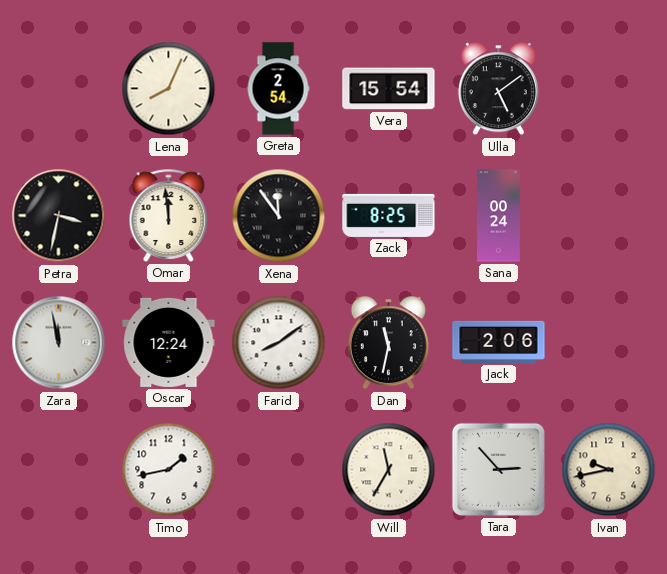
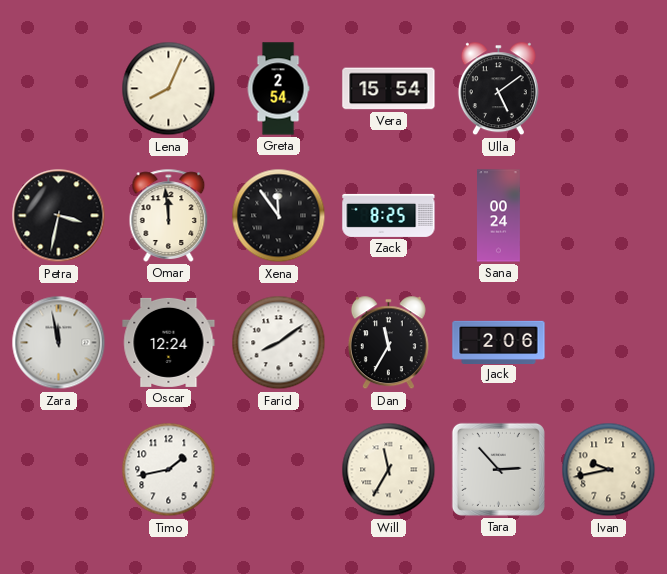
Dan: 11:32 -> 11:35 (388, 343)
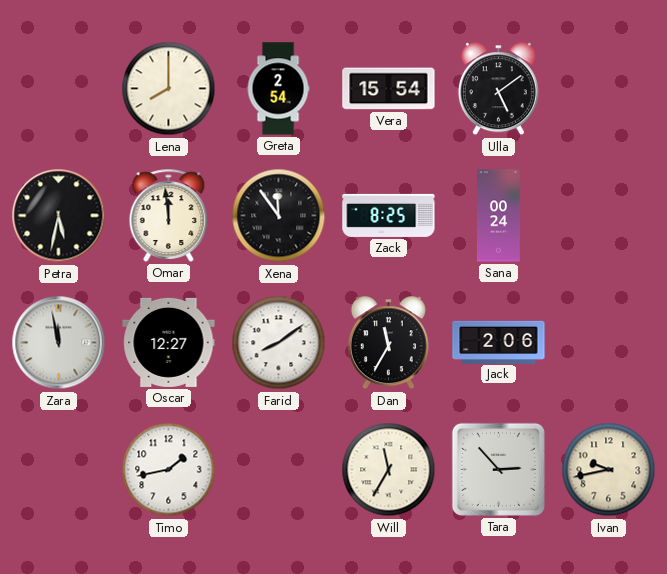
Lena: 8:04 -> 8:00 (169, 89)
Petra: 3:32 -> 5:32 (59, 216)
Oscar: 12:24 -> 12:27 (169, 342)
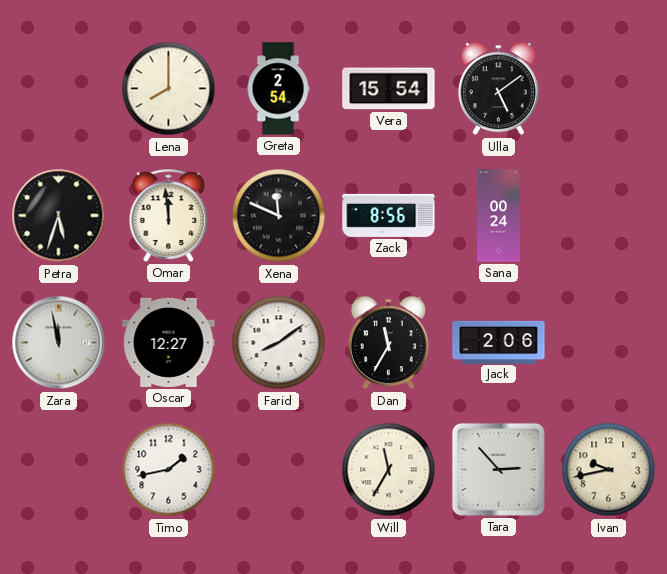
Petra: 5:32 -> 5:33 (59, 216)
Xena: 11:54 -> 11:49 (279, 216)
Zack: 8:25 -> 8:56 (389, 215)
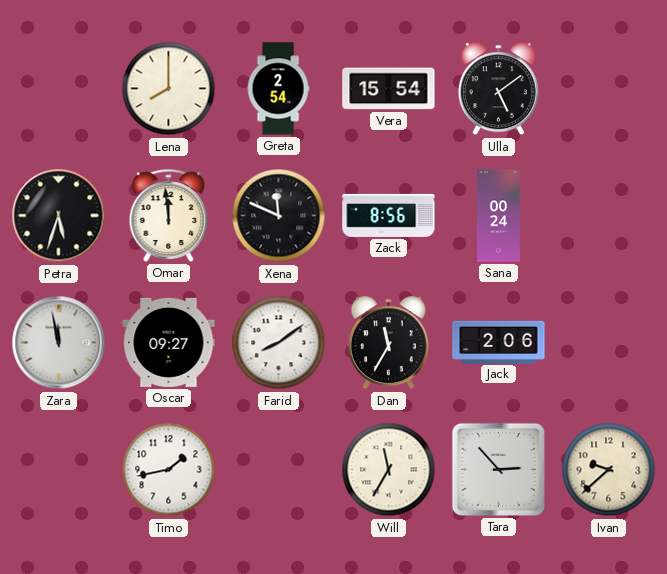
Oscar: 12:27 -> 09:27 (169, 342)
Ivan: 9:43 -> 9:38 (609, 470)
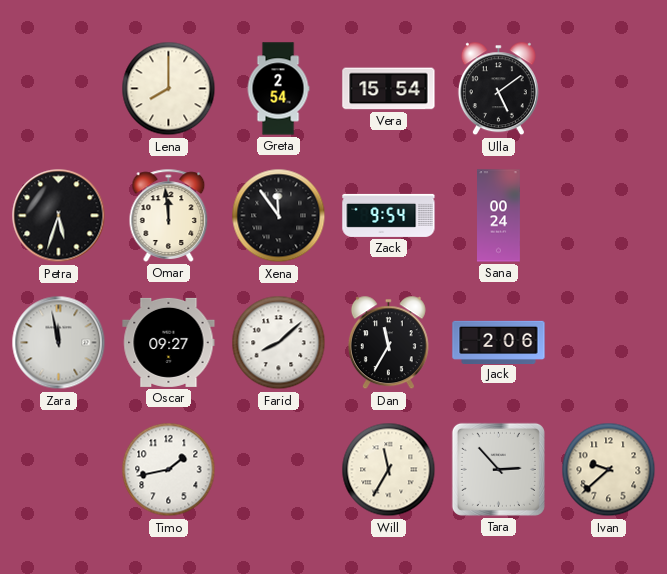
Xena: 11:49 -> 11:54 (279, 216)
Zack: 8:56 -> 9:54 (389, 215)
Farid: 8:09 -> 8:08 (279, 343)
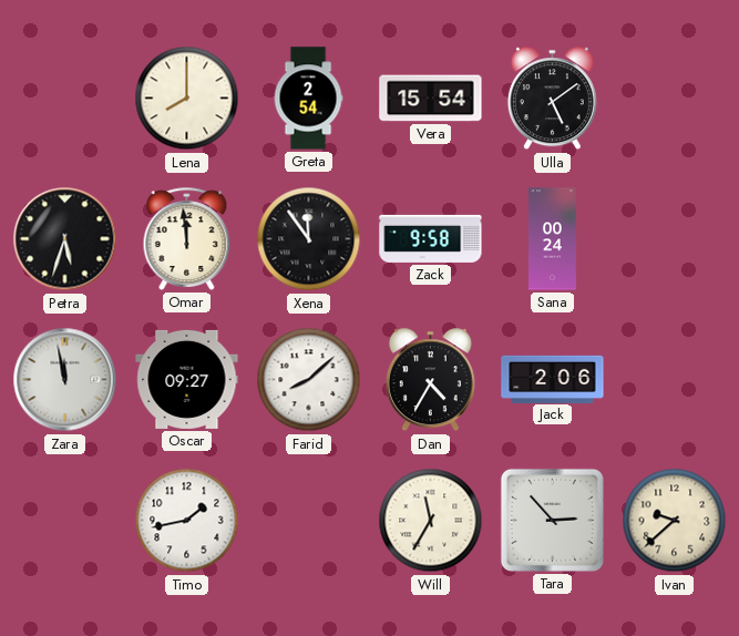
Zack: 9:54 -> 9:58 (431, 238)
Dan: 11:35 -> 4:35 (430, 380)
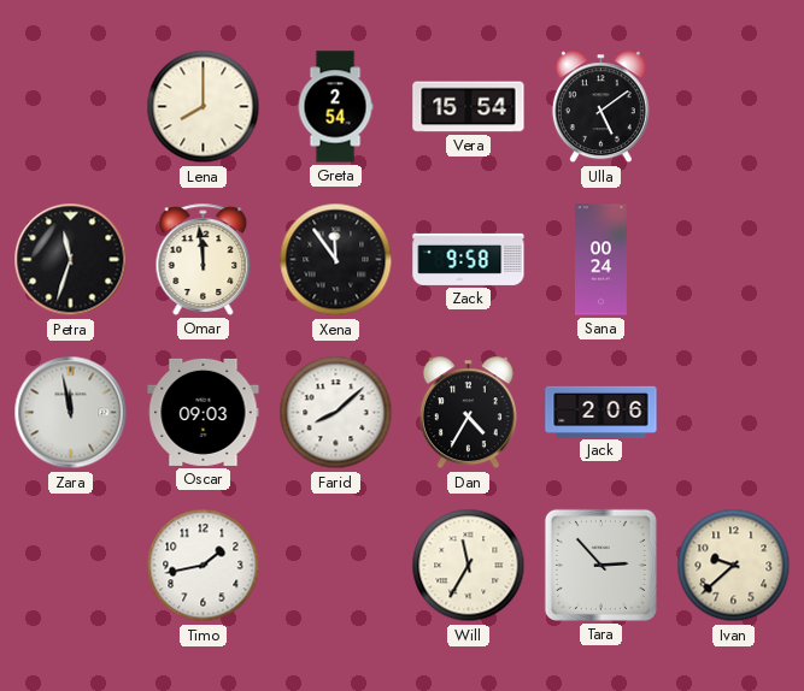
Petra: 5:33 -> 11:33 (71, 260)
Oscar: 09:27 -> 09:03 (204, 412)
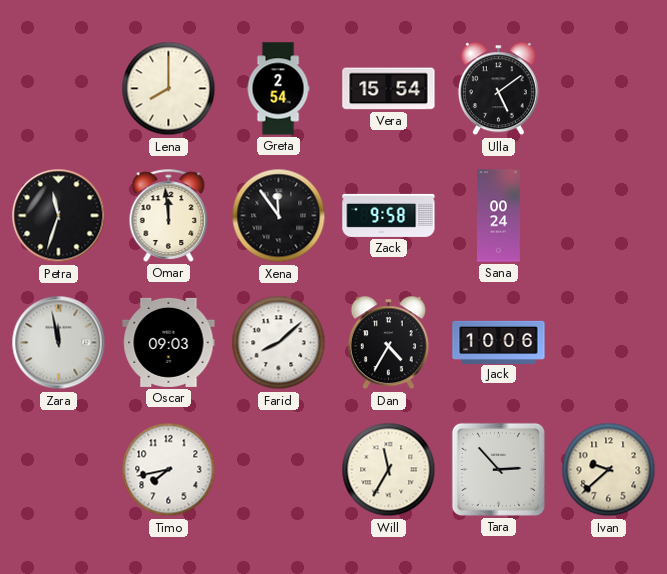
Jack: 2:06 -> 10:06 (499, 342)
Timo: 1:43 -> 7:43 (169, 470)
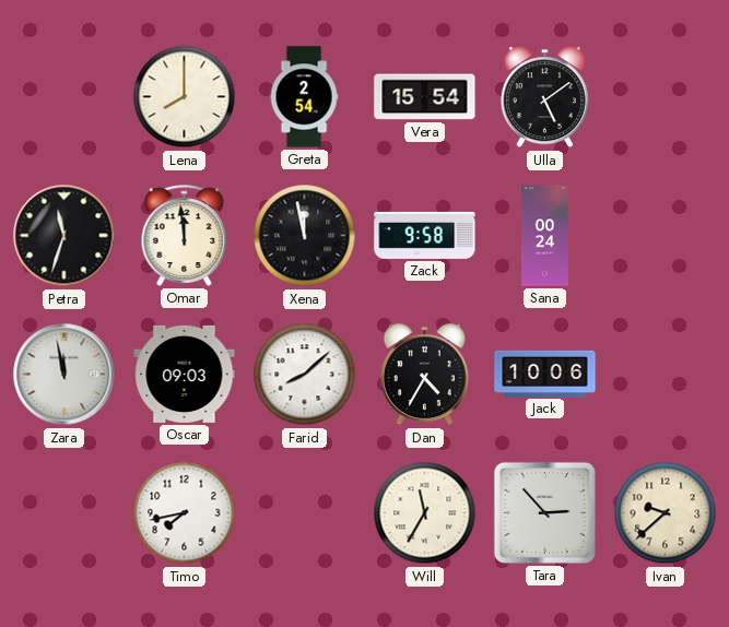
Xena: 11:54 -> 11:58 (305, 236)
